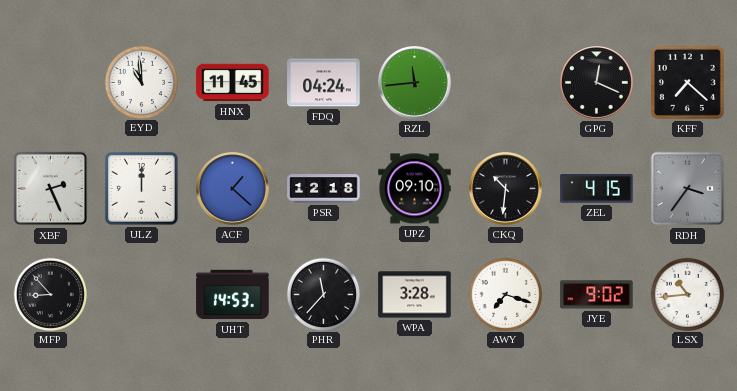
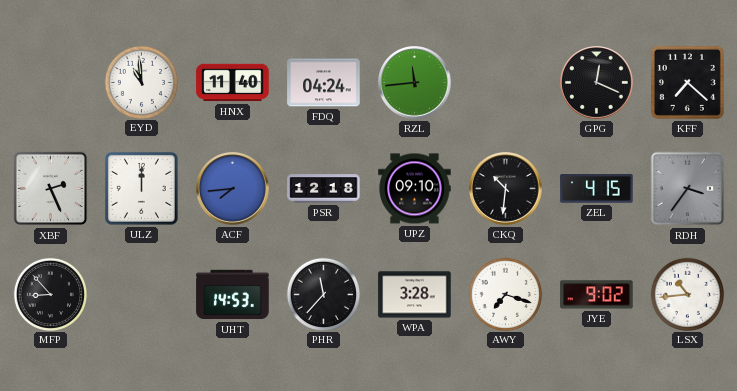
HNX: 11:45 -> 11:40 (233, 83)
ACF: 1:22 -> 7:44 (233, 189)
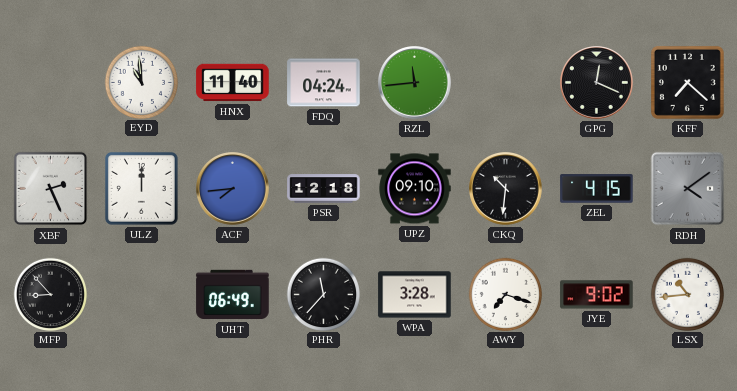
RDH: 3:36 -> 4:09 (688, 189)
UHT: 14:53 -> 06:49 (233, 295)
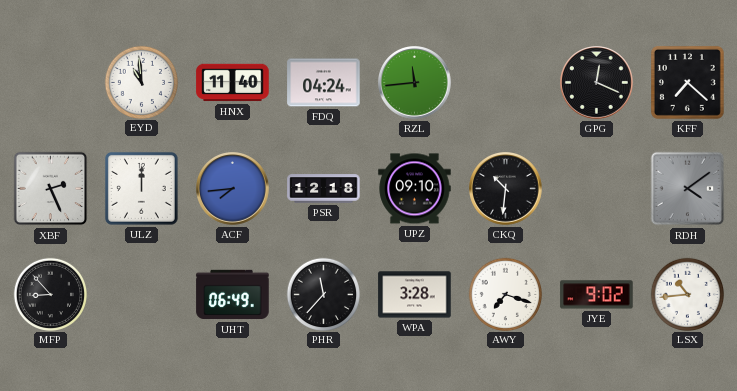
ZEL: 4:15 -> none (597, 189)
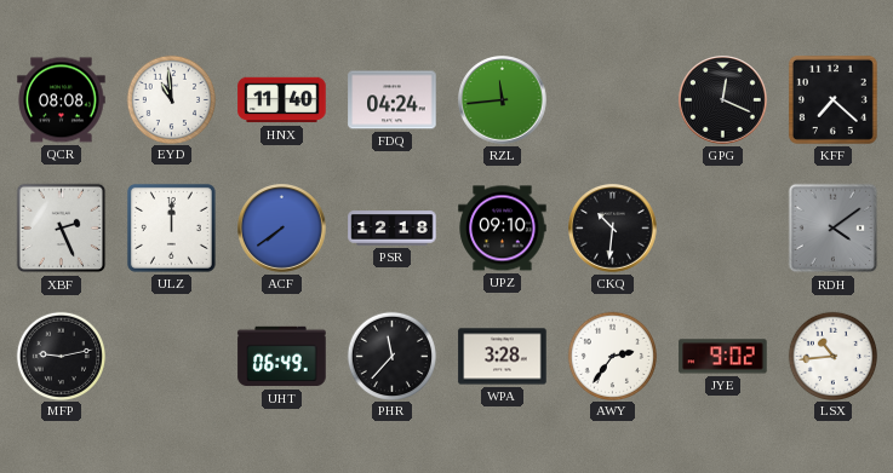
QCR: none -> 08:08 (62, 100)
ACF: 7:44 -> 7:39 (282, 229)
MFP: 8:53 -> 9:13 (61, 356)
AWY: 7:18 -> 2:36 (612, 356)
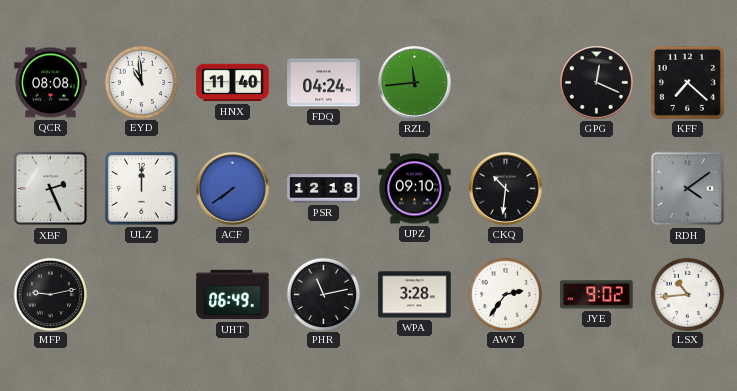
PHR: 11:37 -> 11:13 (323, 294)
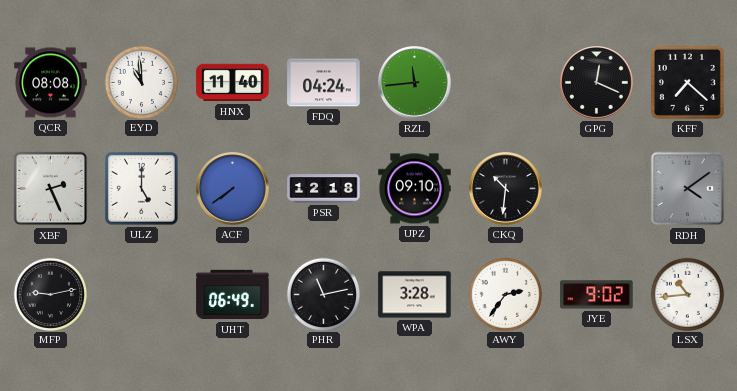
ULZ: 12:00 -> 5:00 (141, 188)
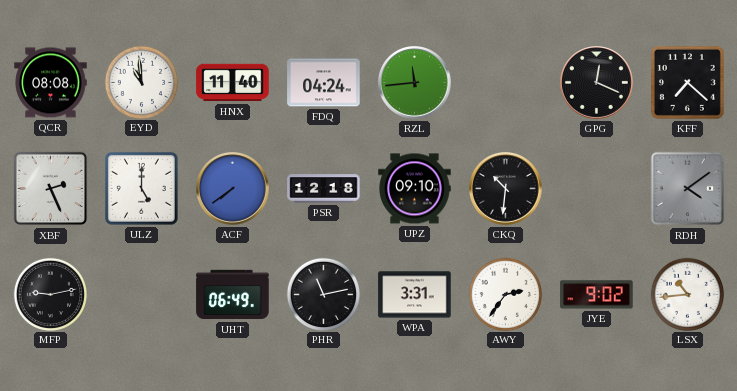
WPA: 3:28 -> 3:31 (415, 295)
